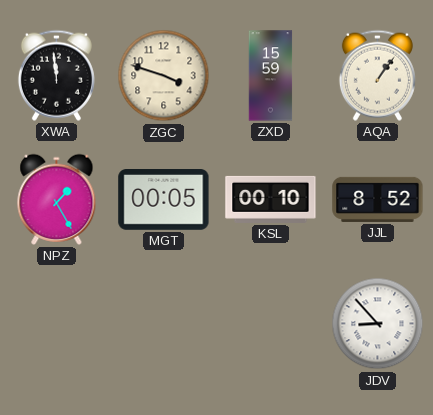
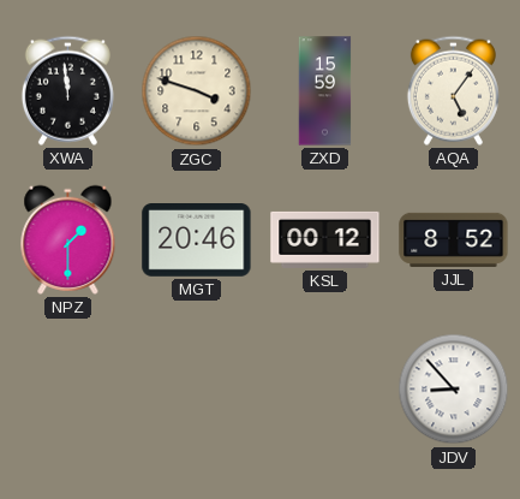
AQA: 1:06 -> 5:06 (453, 90)
NPZ: 1:25 -> 1:30 (68, 239)
MGT: 00:05 -> 20:46 (197, 240)
KSL: 00:10 -> 00:12 (325, 239)
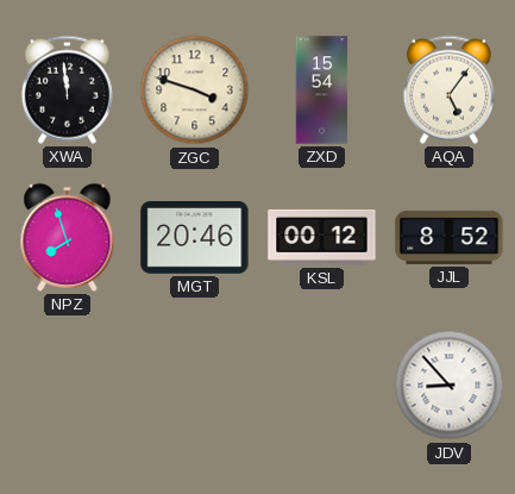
ZXD: 15:59 -> 15:54 (322, 90)
NPZ: 1:30 -> 7:57 (68, 237)
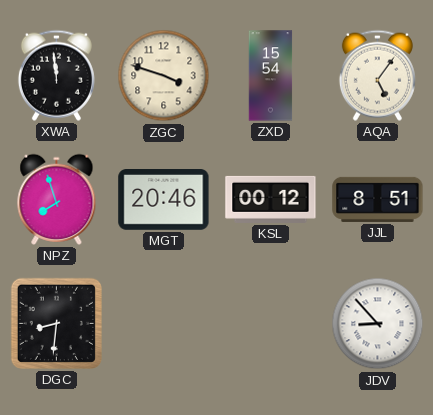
JJL: 8:52 -> 8:51 (378, 199)
DGC: none -> 8:31 (56, 323)
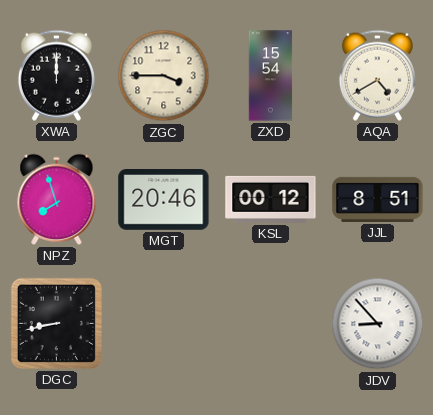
XWA: 11:59 -> 12:00 (56, 75)
ZGC: 3:48 -> 3:45 (164, 76)
AQA: 5:06 -> 4:40 (377, 75)
DGC: 8:31 -> 8:43 (56, 323)
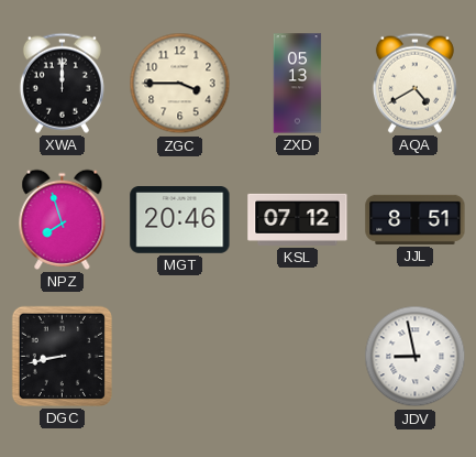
ZXD: 15:54 -> 05:13 (298, 84)
KSL: 00:12 -> 07:12 (298, 219)
JDV: 8:53 -> 8:58 (416, 357)
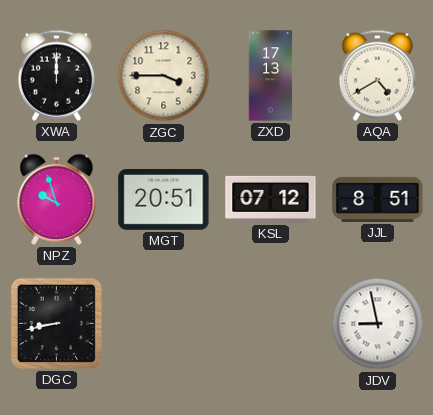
ZXD: 05:13 -> 17:13 (271, 76)
NPZ: 7:57 -> 9:57 (57, 199)
MGT: 20:46 -> 20:51 (164, 200)
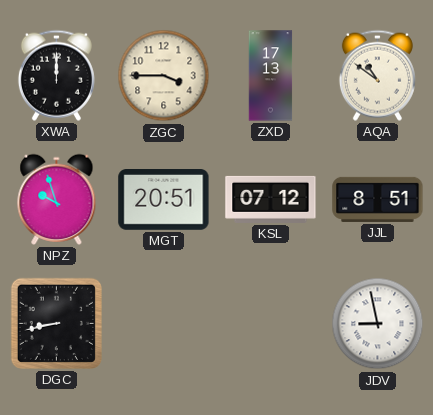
AQA: 4:40 -> 10:51 (377, 75)
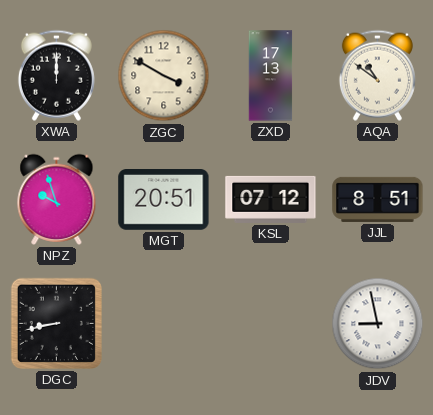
ZGC: 3:45 -> 3:50 (164, 76)
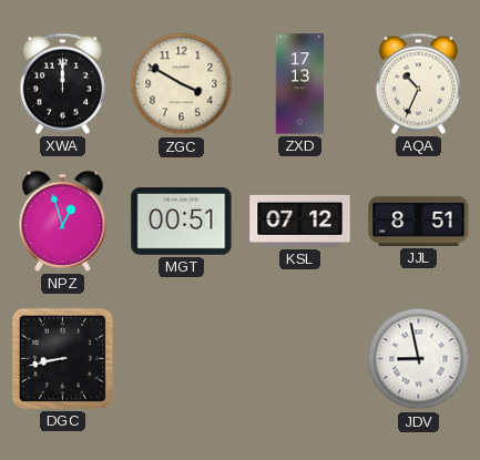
AQA: 10:51 -> 10:34 (418, 83)
NPZ: 9:57 -> 12:57 (63, 221)
MGT: 20:51 -> 00:51 (182, 222)
